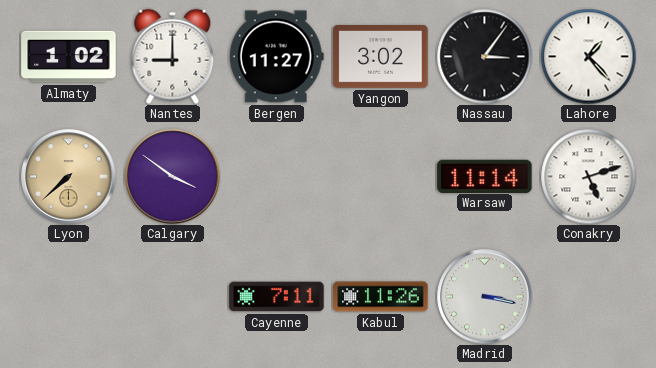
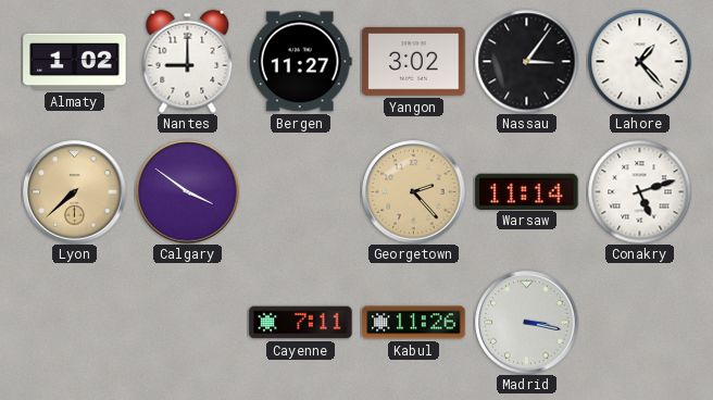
Georgetown: none -> 2:23 (414, 192)
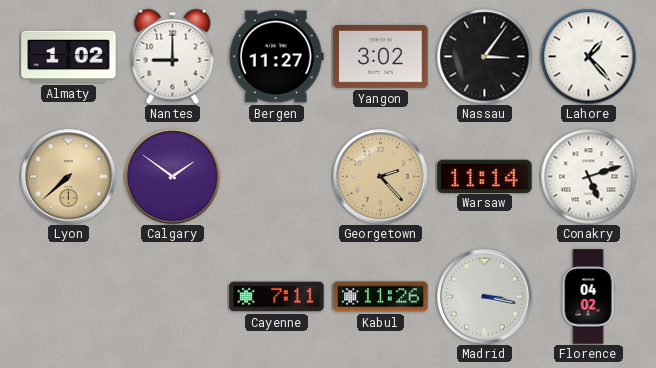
Calgary: 3:51 -> 1:51 (173, 177)
Florence: none -> 04:02 (588, 297)
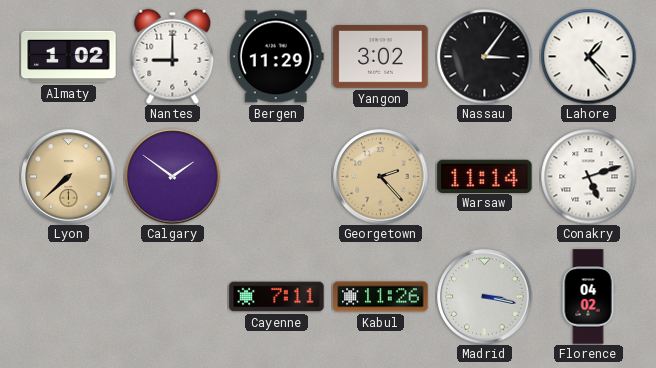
Bergen: 11:27 -> 11:29 (276, 57)
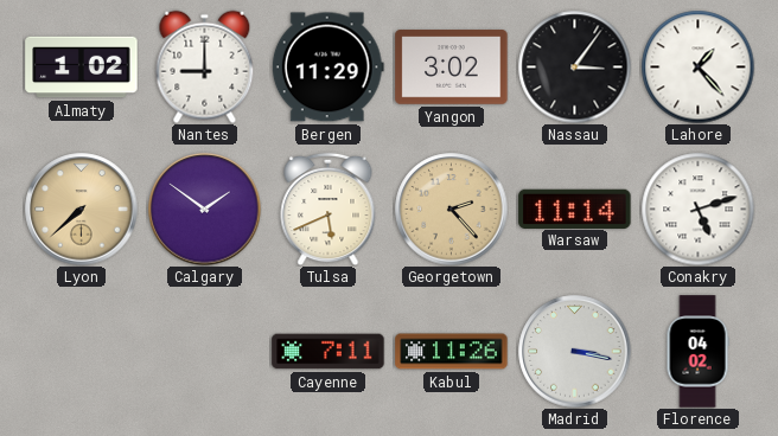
Tulsa: none -> 5:41 (329, 209)
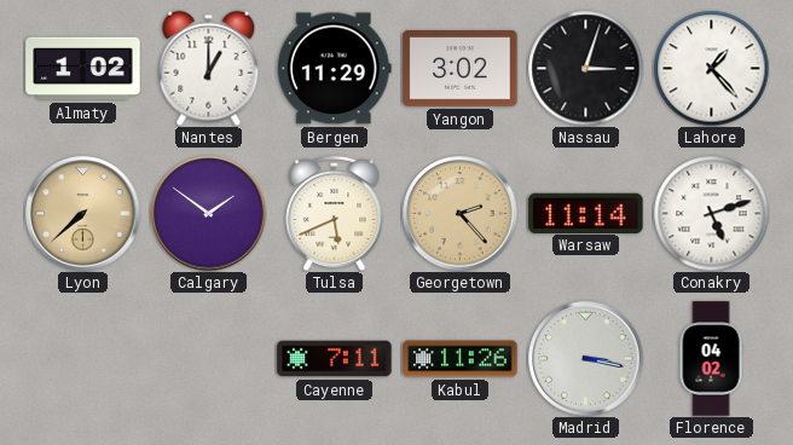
Nantes: 9:00 -> 1:00 (209, 68)
Nassau: 3:06 -> 3:03 (585, 68)
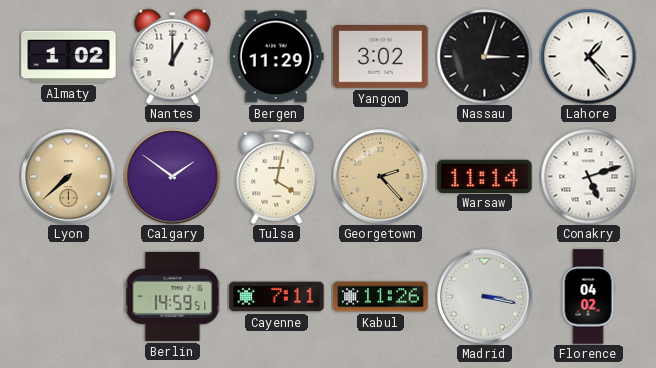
Tulsa: 5:41 -> 4:02 (277, 176)
Berlin: none -> 14:59 (172, 296)
